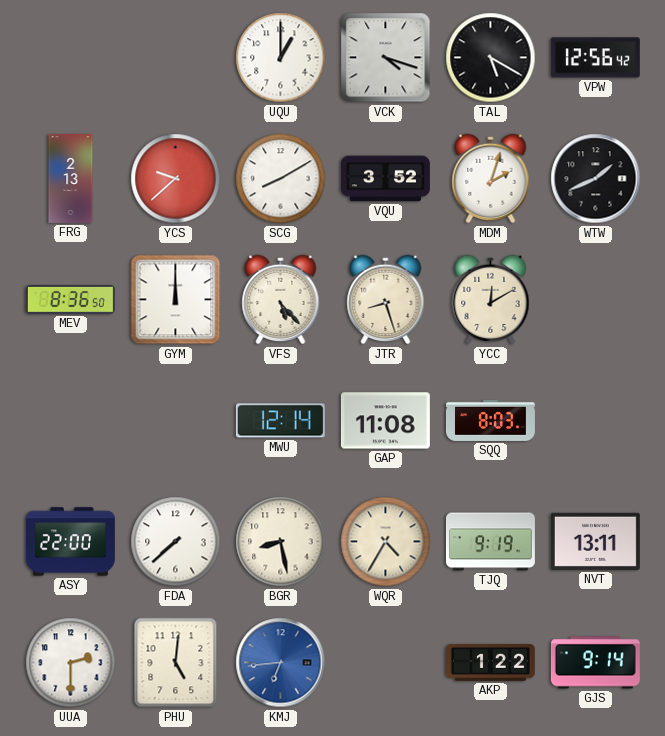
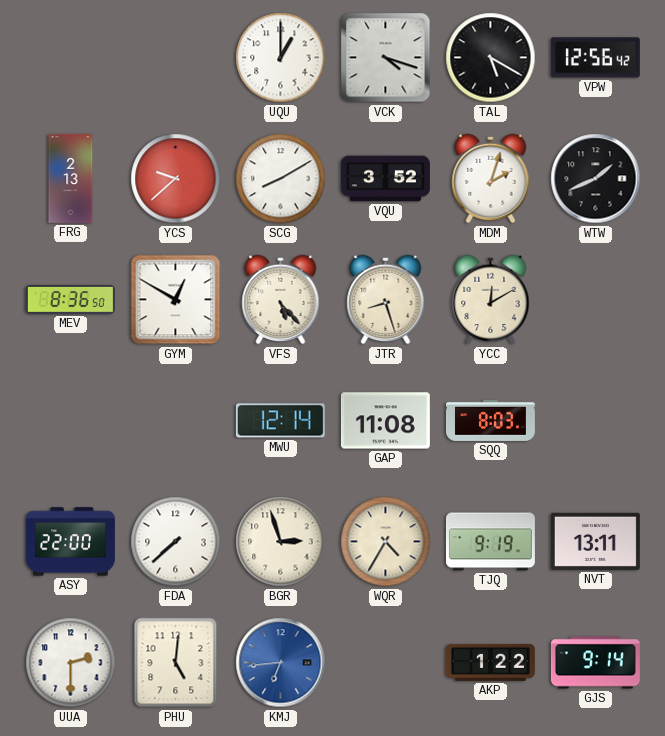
GYM: 12:00 -> 12:50 (176, 300)
BGR: 8:28 -> 2:57 (281, 542)
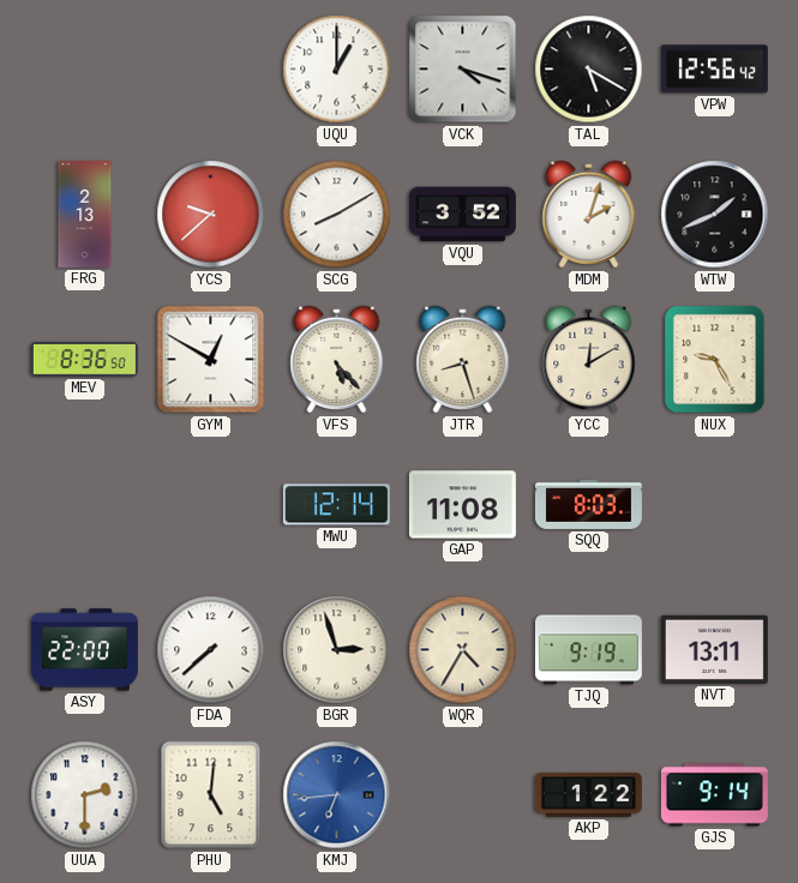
NUX: none -> 9:25 (715, 360)
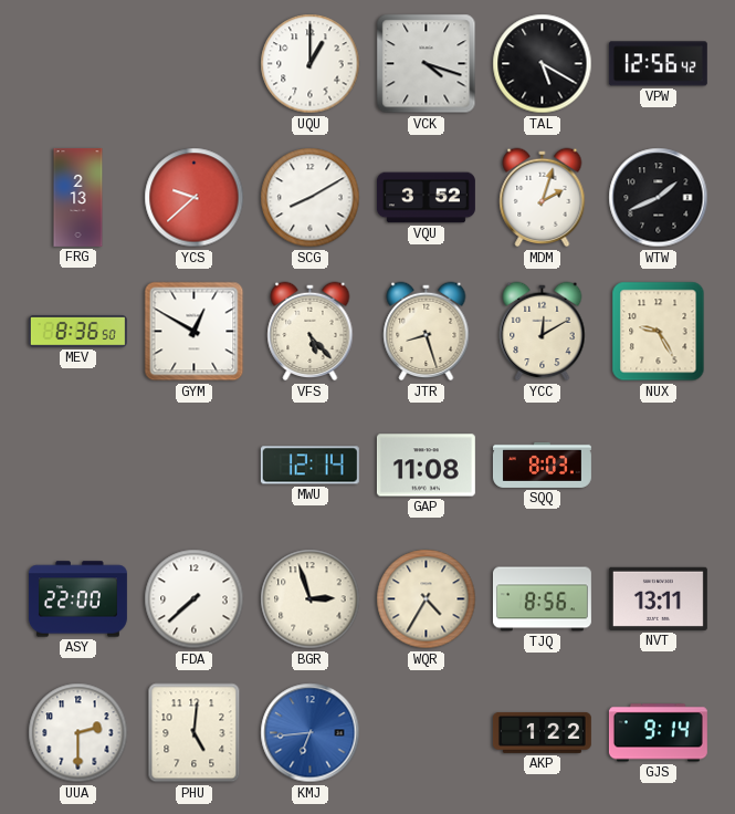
TJQ: 9:19 -> 8:56 (542, 599)
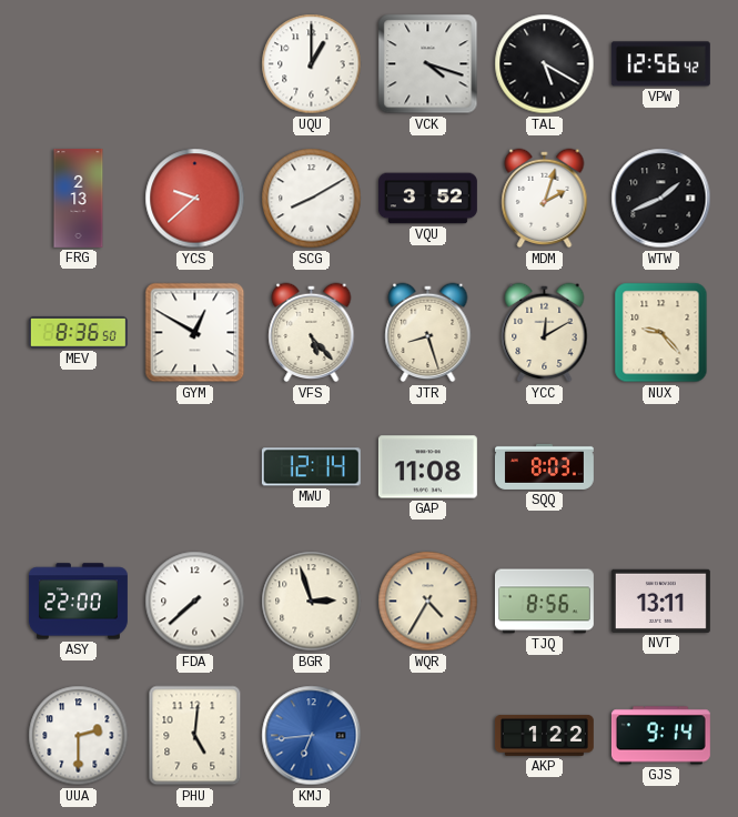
NUX: 9:25 -> 9:23 (661, 333)
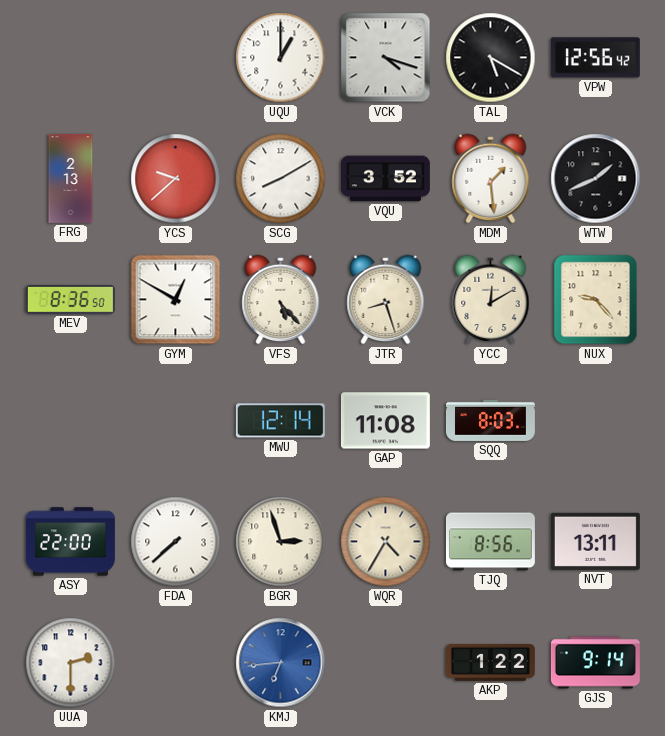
MDM: 2:03 -> 1:29 (491, 179)
PHU: 5:01 -> none (195, 736)
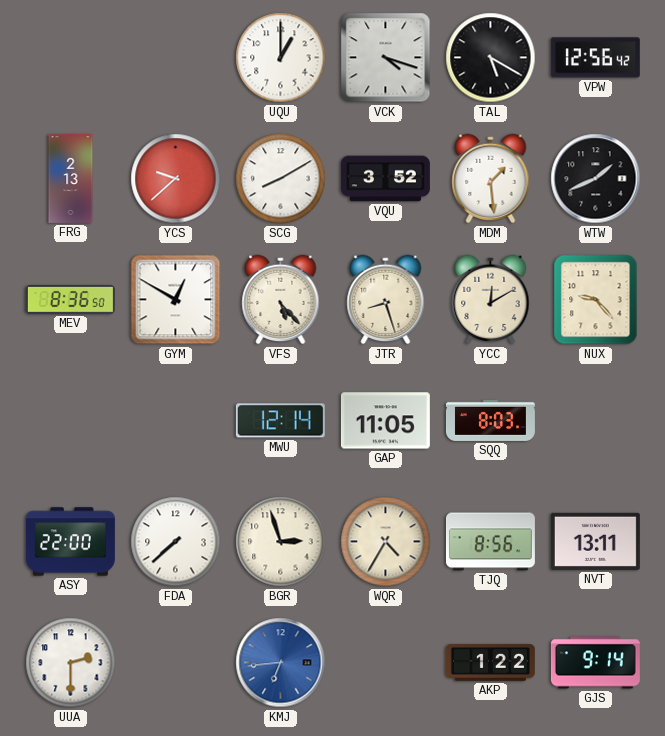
GAP: 11:08 -> 11:05 (385, 421)
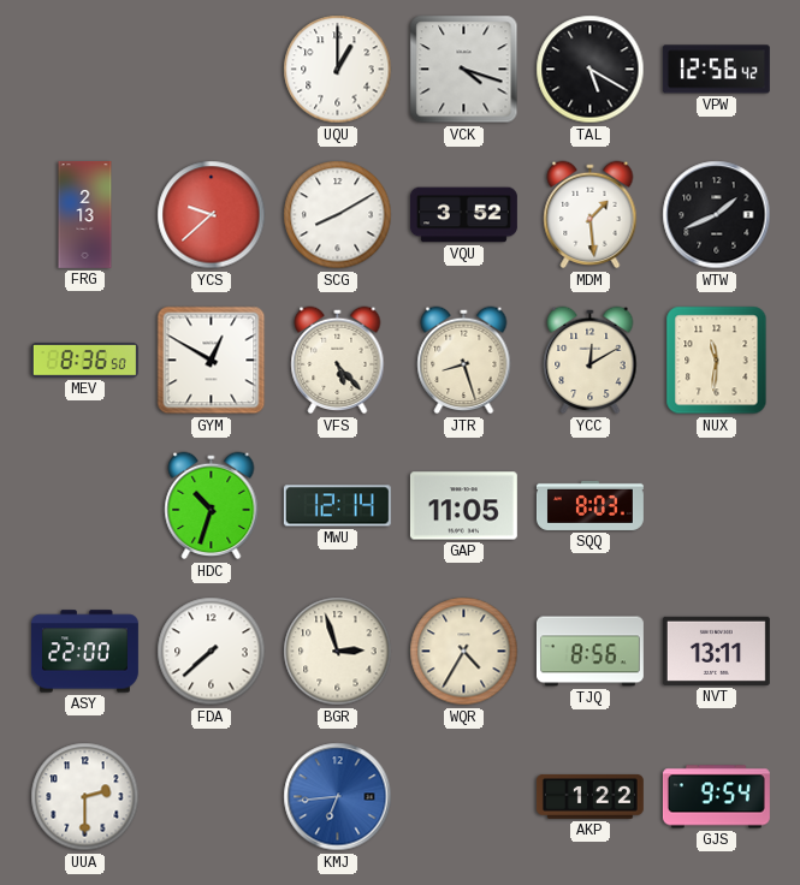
NUX: 9:23 -> 11:31 (717, 361)
HDC: none -> 10:33 (212, 506)
GJS: 9:14 -> 9:54 (716, 797)
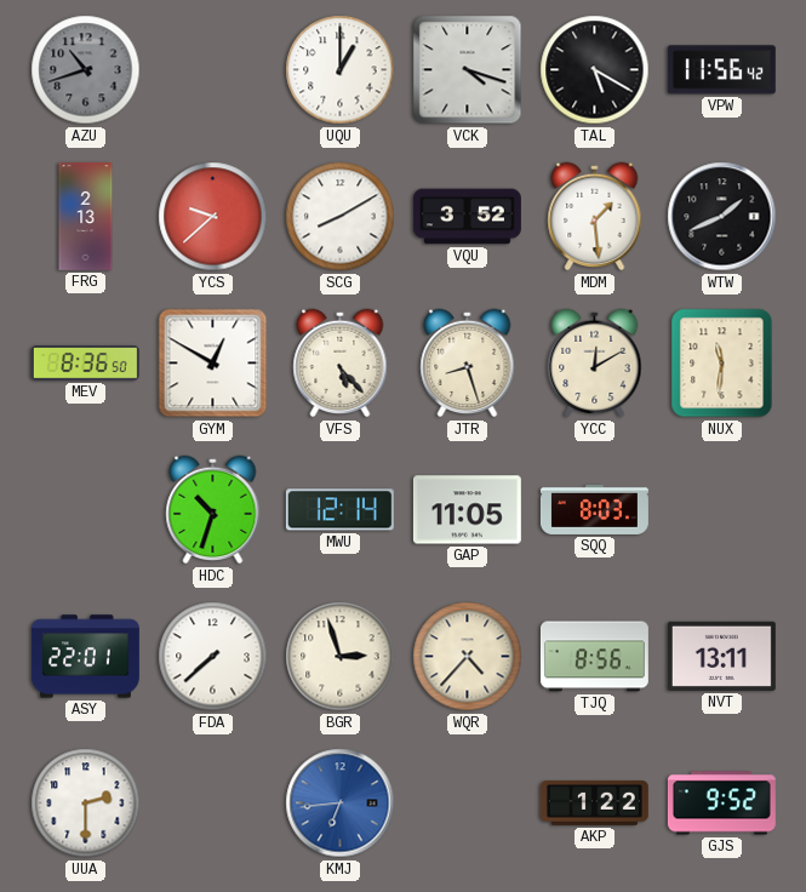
AZU: none -> 10:42 (86, 70)
VPW: 12:56 -> 11:56 (721, 70)
ASY: 22:00 -> 22:01 (85, 657)
WQR: 4:35 -> 4:37 (468, 657)
GJS: 9:54 -> 9:52 (721, 804)
